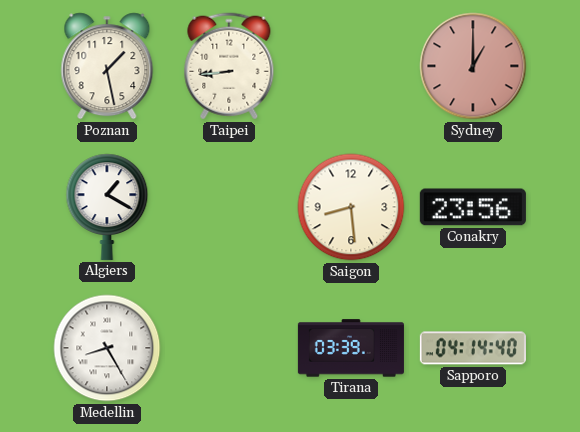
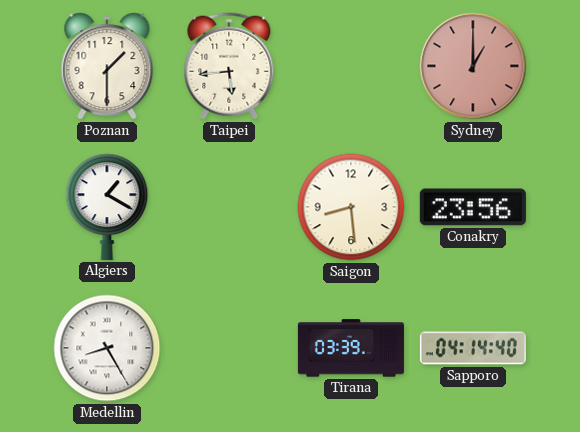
Poznan: 1:28 -> 1:30 (107, 66)
Taipei: 8:44 -> 5:44 (229, 66)
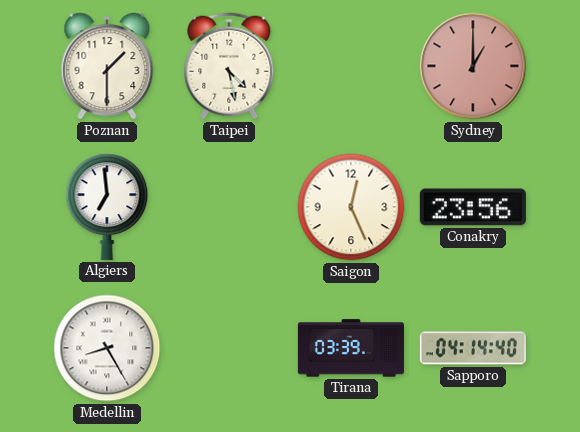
Taipei: 5:44 -> 4:28 (229, 66)
Algiers: 1:20 -> 6:59 (107, 207)
Saigon: 8:29 -> 12:26 (351, 207)
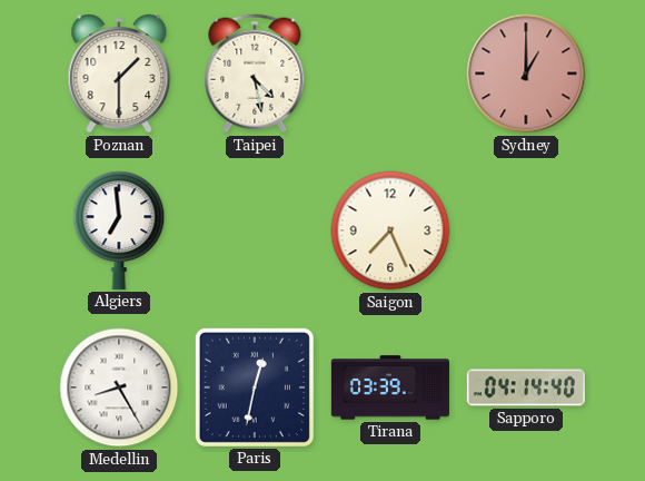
Saigon: 12:26 -> 7:26 (390, 230)
Conakry: 23:56 -> none (473, 207)
Paris: none -> 12:32 (255, 387)
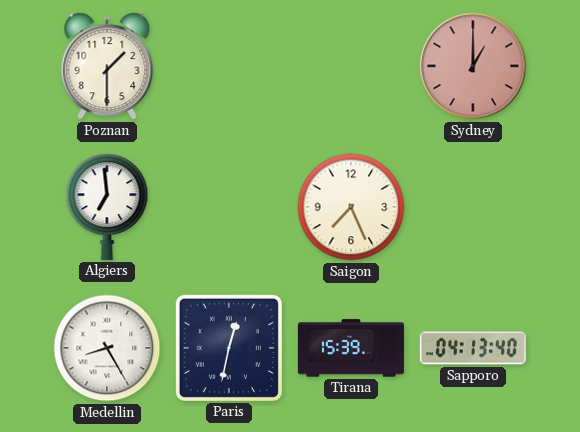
Taipei: 4:28 -> none (255, 73)
Tirana: 03:39 -> 15:39 (351, 348)
Sapporo: 04:14 -> 04:13 (473, 348)
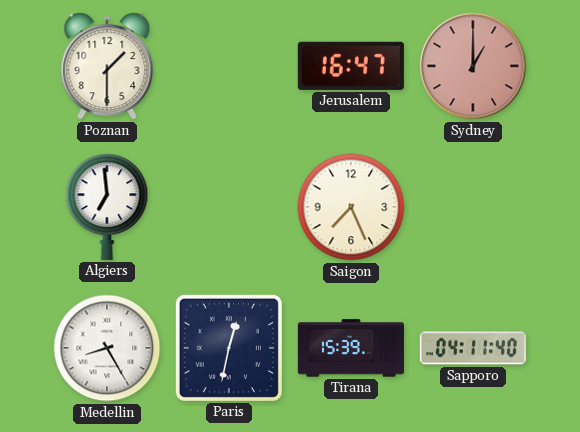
Jerusalem: none -> 16:47 (351, 66)
Sapporo: 04:13 -> 04:11 (473, 348)
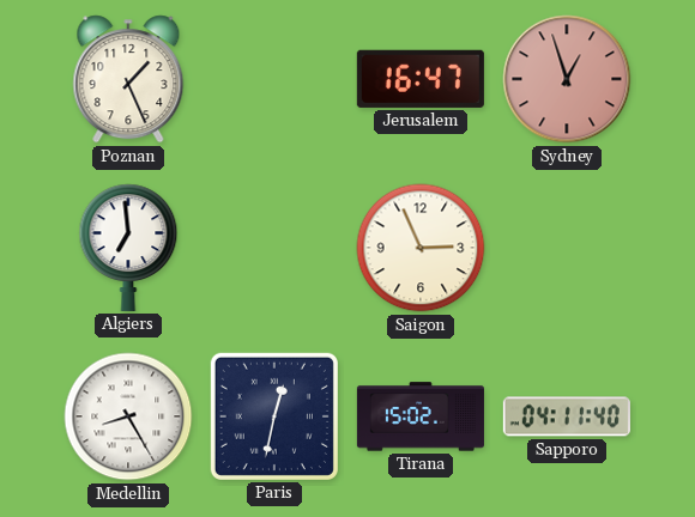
Poznan: 1:30 -> 1:26 (128, 79)
Sydney: 1:00 -> 12:57 (567, 79)
Saigon: 7:26 -> 2:56 (421, 248)
Tirana: 15:39 -> 15:02 (421, 416)
